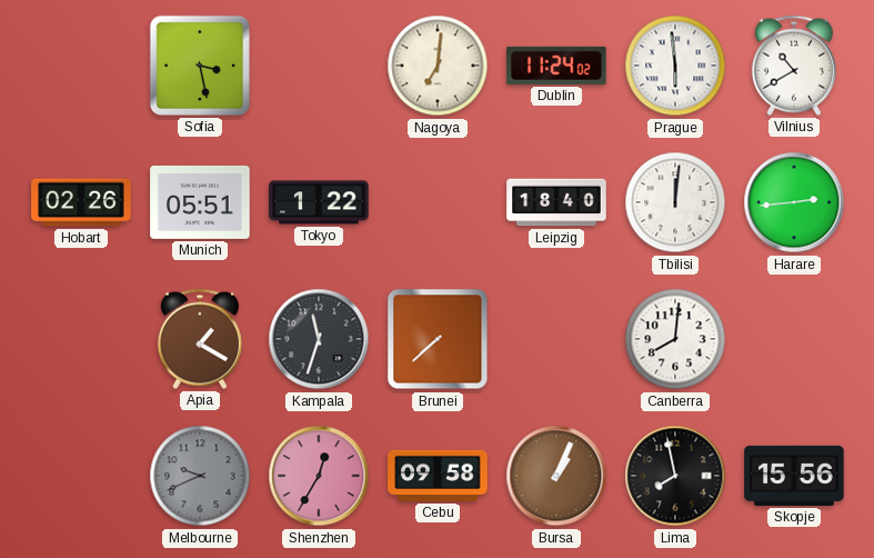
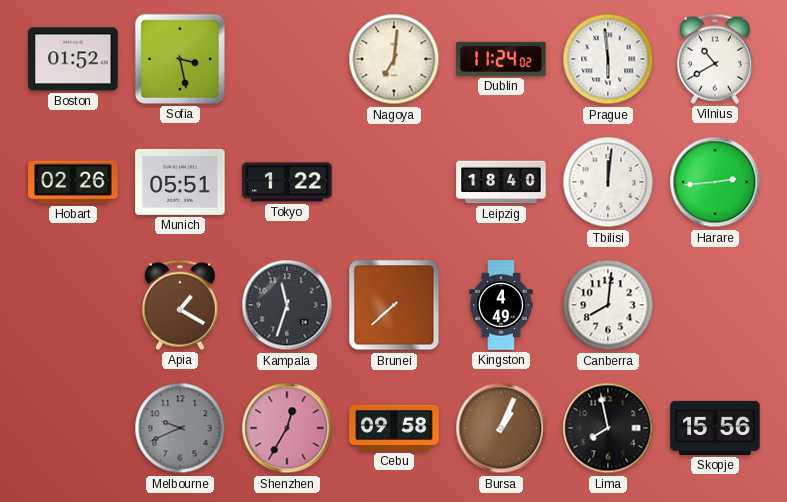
Boston: none -> 01:52 (73, 59)
Kingston: none -> 4:49 (501, 305)
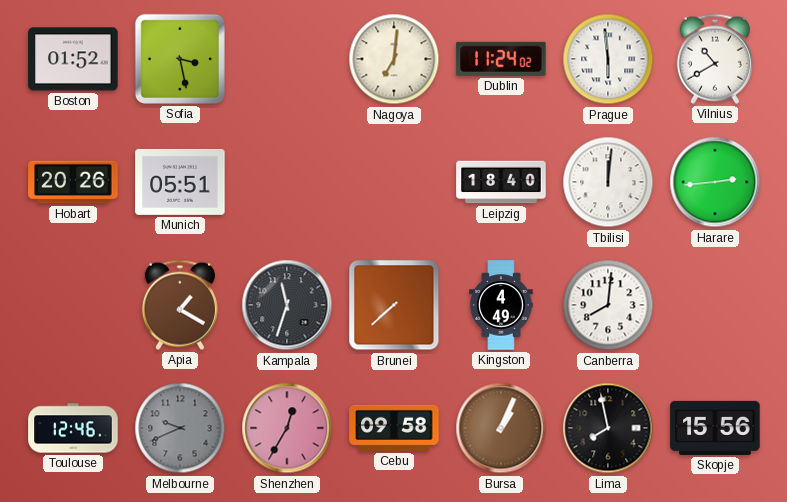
Hobart: 02:26 -> 20:26 (73, 182)
Tokyo: 1:22 -> none (287, 182)
Toulouse: none -> 12:46 (73, 428)
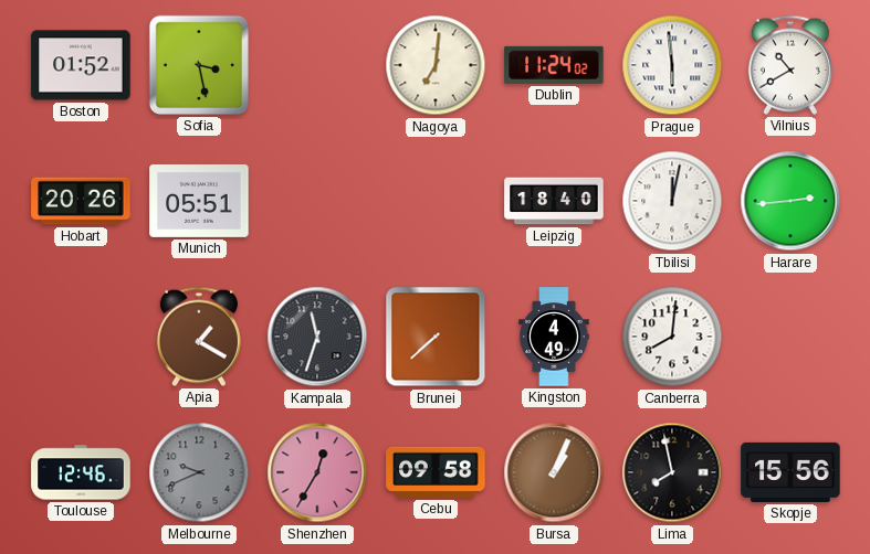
Tbilisi: 12:01 -> 12:02 (672, 201)
